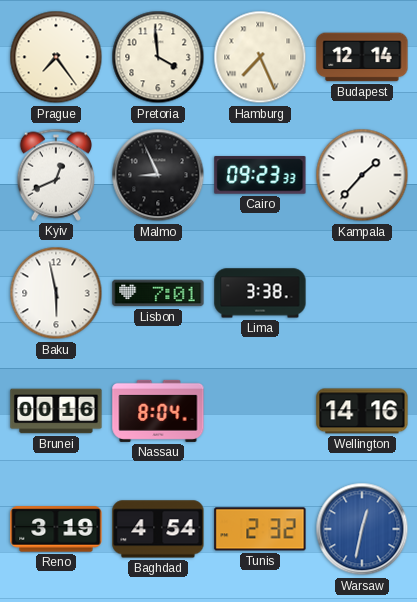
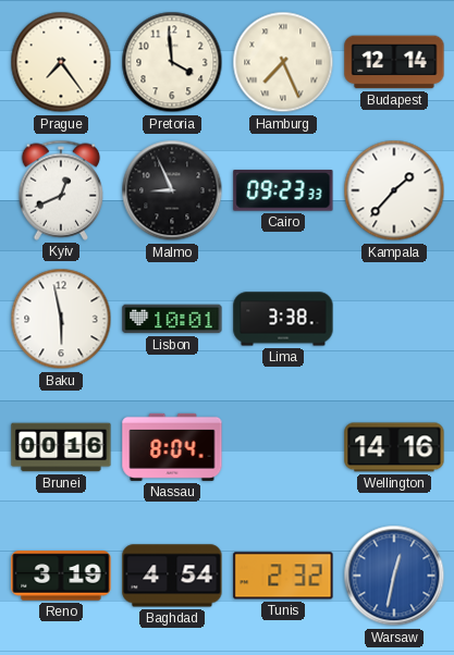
Lisbon: 7:01 -> 10:01 (172, 319)
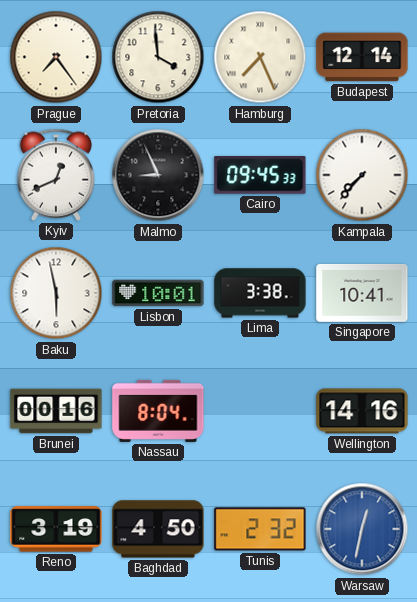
Cairo: 09:23 -> 09:45 (260, 175)
Kampala: 1:37 -> 7:37 (362, 175)
Singapore: none -> 10:41 (362, 293)
Baghdad: 4:54 -> 4:50 (158, 529)
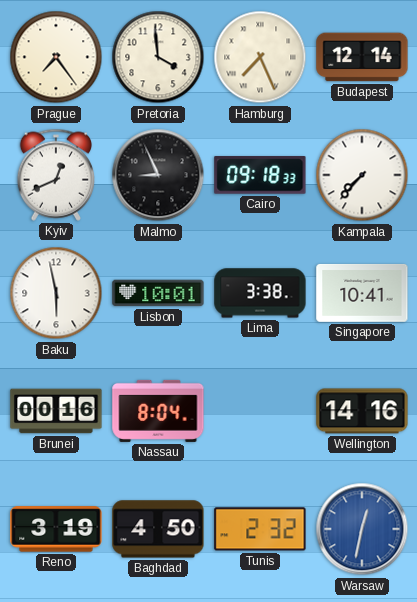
Cairo: 09:45 -> 09:18 (260, 175)
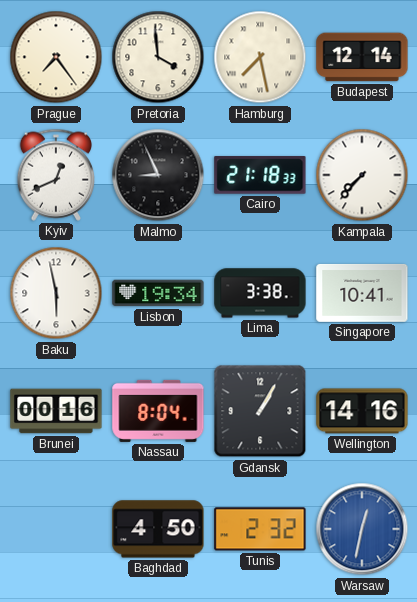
Hamburg: 7:26 -> 7:28 (260, 57)
Cairo: 09:18 -> 21:18 (260, 175)
Lisbon: 10:01 -> 19:34 (158, 293)
Gdansk: none -> 1:05 (260, 411)
Reno: 3:19 -> none (56, 529)
